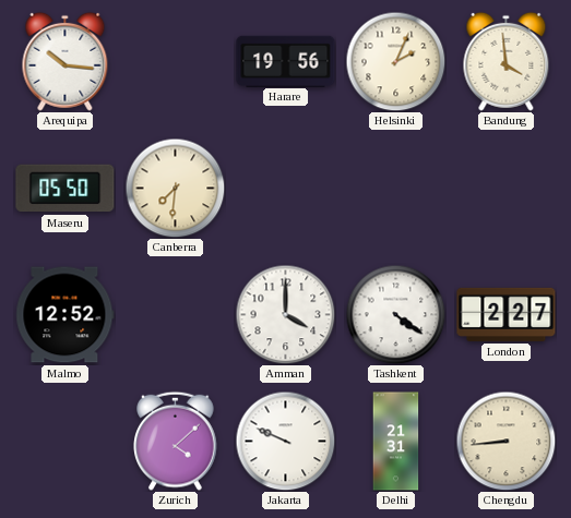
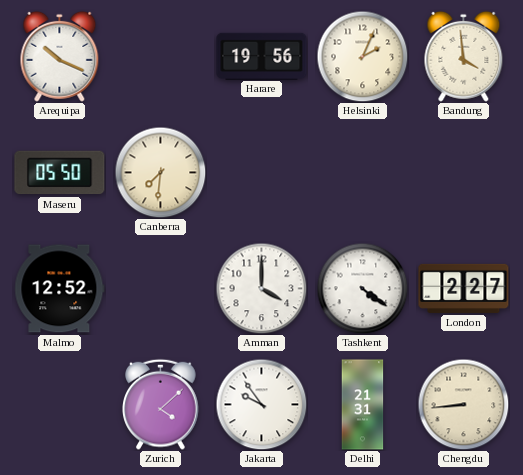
Arequipa: 10:16 -> 10:19 (60, 56)
Jakarta: 9:49 -> 9:54 (261, 404)
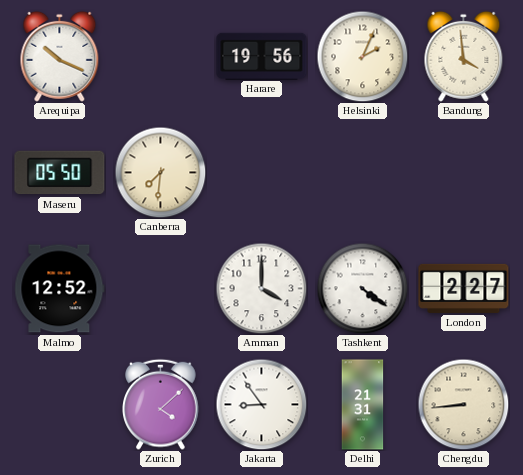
Jakarta: 9:54 -> 8:54 (261, 404)
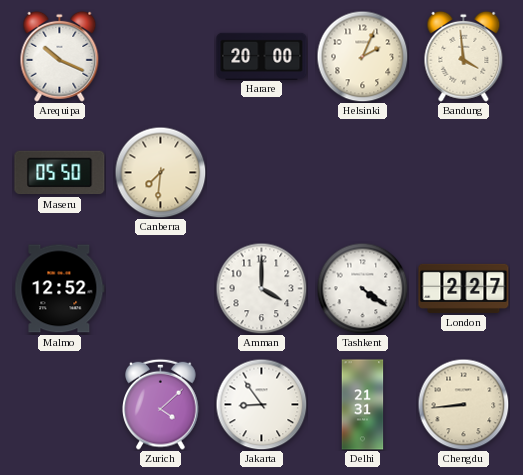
Harare: 19:56 -> 20:00 (262, 56)
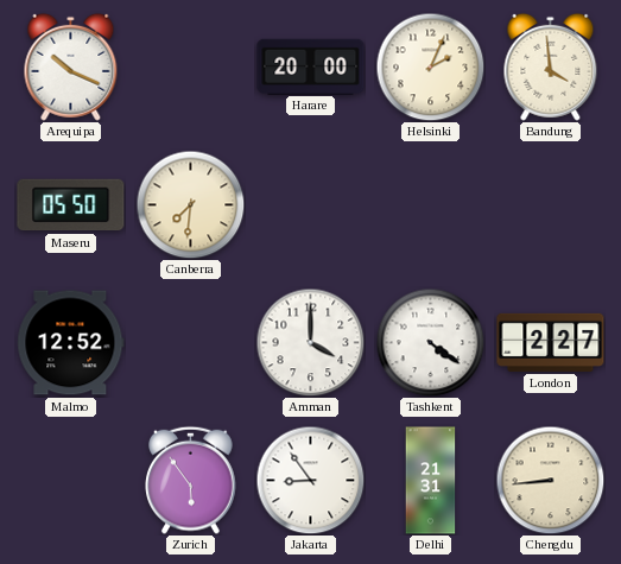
Zurich: 4:08 -> 5:54 (191, 480)
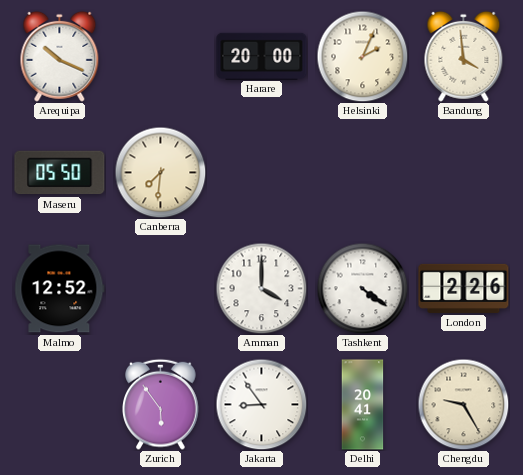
London: 2:27 -> 2:26 (464, 288)
Delhi: 21:31 -> 20:41 (363, 405)
Chengdu: 8:44 -> 9:25 (463, 404)
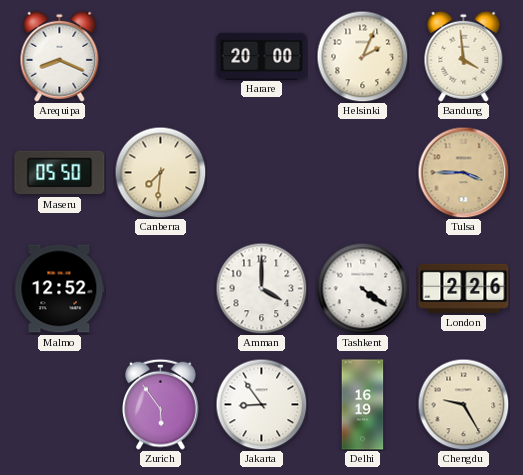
Arequipa: 10:19 -> 8:19 (60, 56)
Tulsa: none -> 3:45 (463, 172)
Delhi: 20:41 -> 16:19 (363, 405)
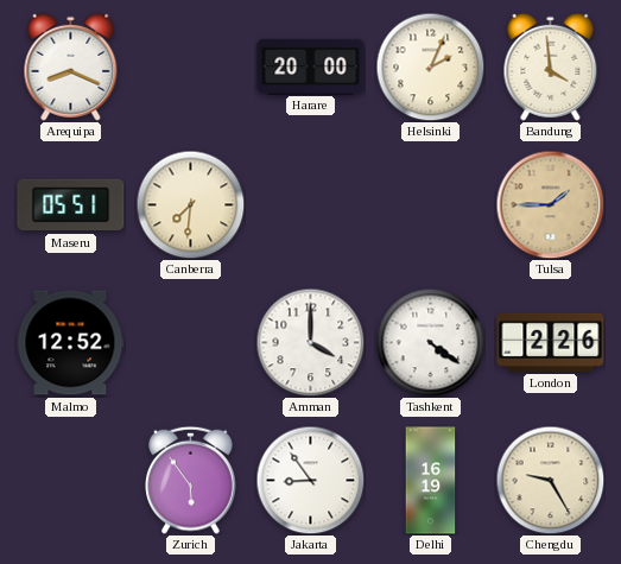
Maseru: 05:50 -> 05:51 (71, 205)
Tulsa: 3:45 -> 1:45 (550, 204)
